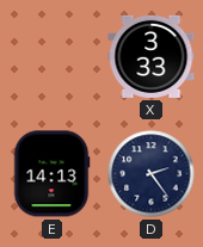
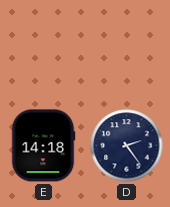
X: 3:33 -> none (152, 56)
E: 14:13 -> 14:18 (43, 146)
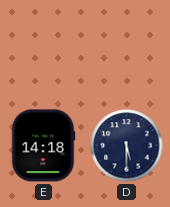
D: 2:24 -> 5:30 (127, 146)
